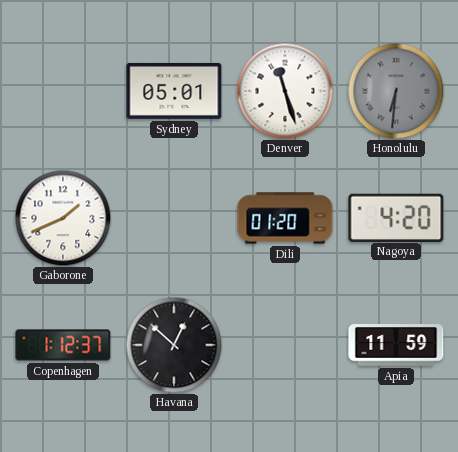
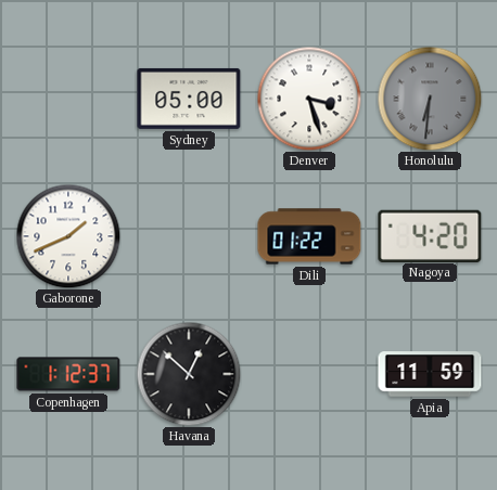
Sydney: 05:01 -> 05:00 (189, 99)
Denver: 11:27 -> 3:27 (309, 99)
Dili: 01:20 -> 01:22 (309, 236)
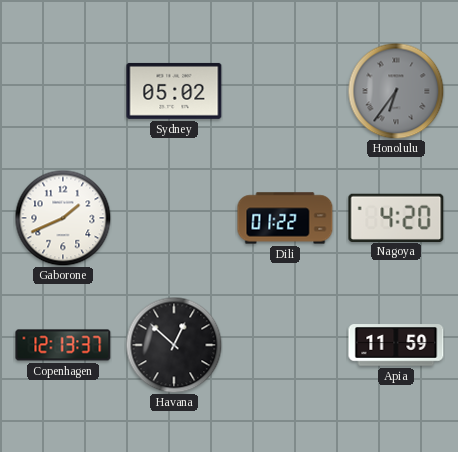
Sydney: 05:00 -> 05:02 (174, 91)
Denver: 3:27 -> none (309, 99)
Honolulu: 6:31 -> 6:36 (396, 91)
Copenhagen: 1:12 -> 12:13 (63, 345)
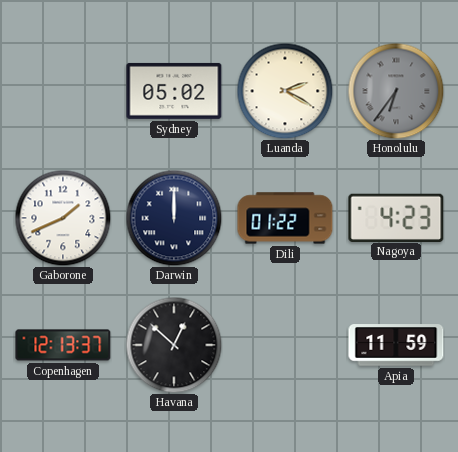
Luanda: none -> 2:20 (285, 91)
Darwin: none -> 12:00 (174, 218)
Nagoya: 4:20 -> 4:23 (396, 217)
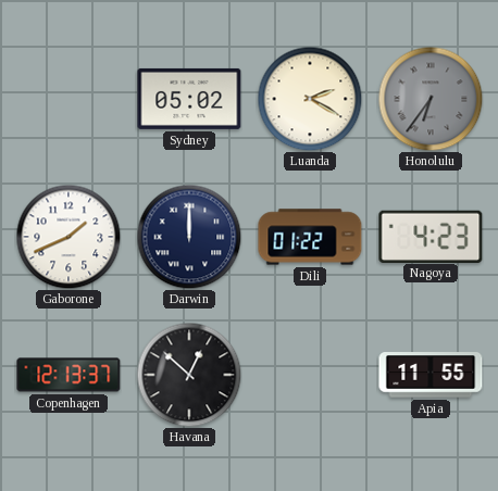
Apia: 11:59 -> 11:55 (431, 375)
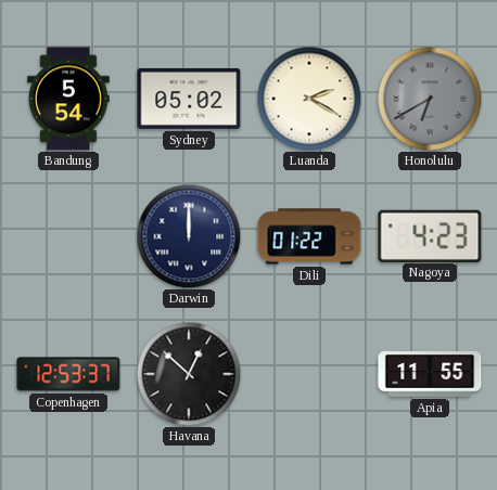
Bandung: none -> 5:54 (68, 99)
Honolulu: 6:36 -> 6:40 (430, 99)
Gaborone: 1:41 -> none (69, 237)
Copenhagen: 12:13 -> 12:53 (68, 374)
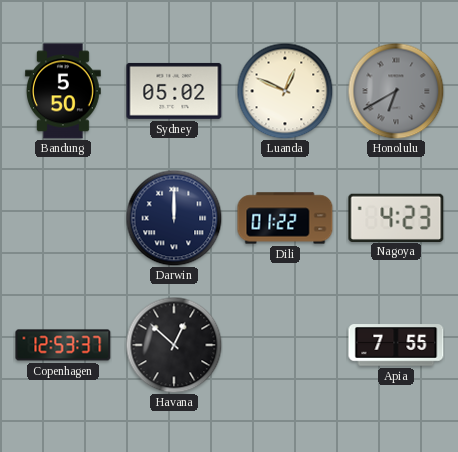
Bandung: 5:54 -> 5:50 (63, 91)
Luanda: 2:20 -> 12:49 (285, 91)
Apia: 11:55 -> 7:55 (396, 345)
